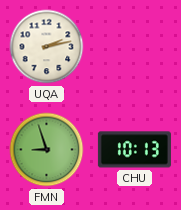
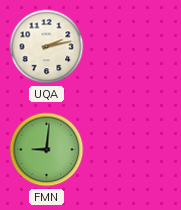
FMN: 8:57 -> 9:01 (47, 150)
CHU: 10:13 -> none (134, 150)
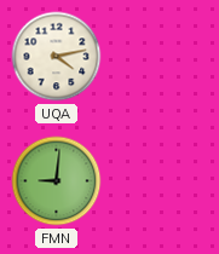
UQA: 2:13 -> 4:13 (57, 57)
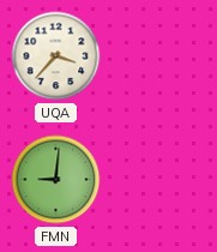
UQA: 4:13 -> 3:37 (56, 56)
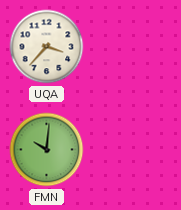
FMN: 9:01 -> 10:01 (47, 150)
